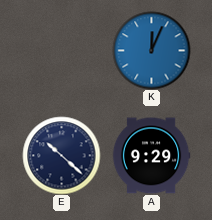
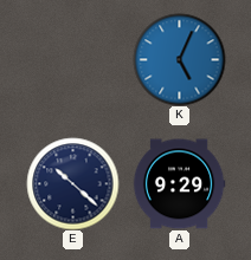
K: 12:04 -> 5:04 (179, 59)
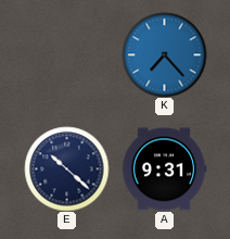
K: 5:04 -> 7:23 (164, 54)
A: 9:29 -> 9:31 (164, 169)
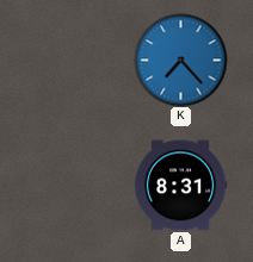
E: 10:22 -> none (66, 168)
A: 9:31 -> 8:31 (180, 186)
